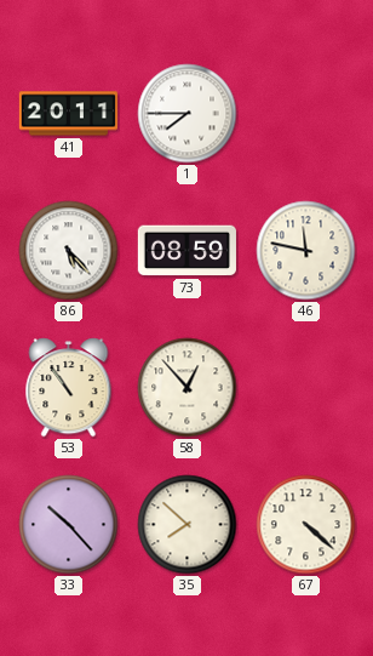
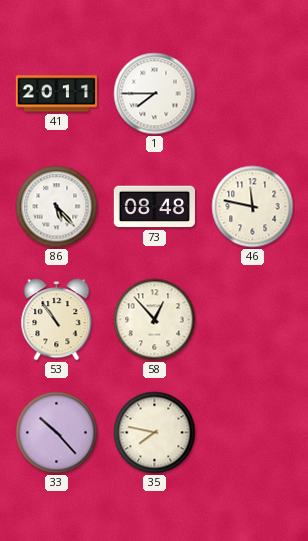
73: 08:59 -> 08:48 (154, 207)
35: 7:52 -> 7:47 (155, 433)
67: 4:22 -> none (306, 525)
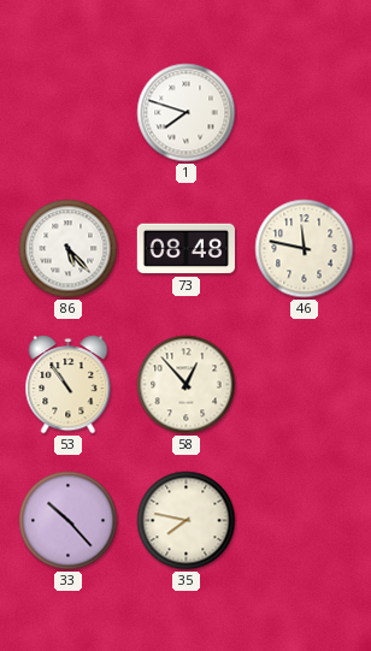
41: 20:11 -> none (56, 94)
1: 7:45 -> 7:48 (187, 113)
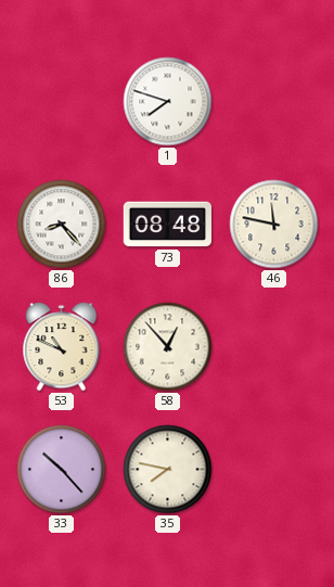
86: 5:23 -> 8:23 (62, 225)
53: 10:54 -> 10:49 (62, 347)
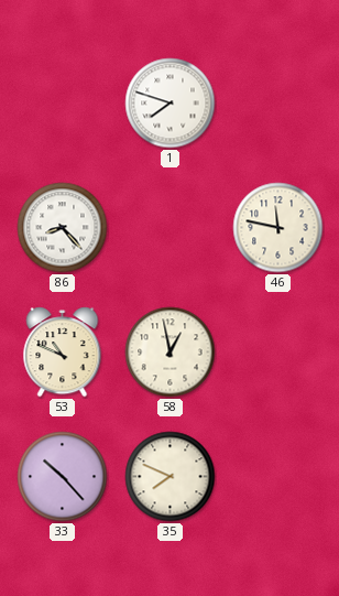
73: 08:48 -> none (167, 225)
58: 12:53 -> 12:58 (171, 353)
35: 7:47 -> 7:49 (171, 477)
